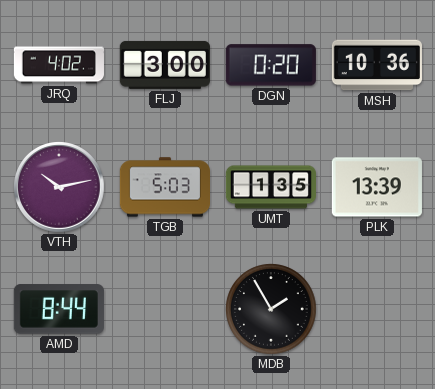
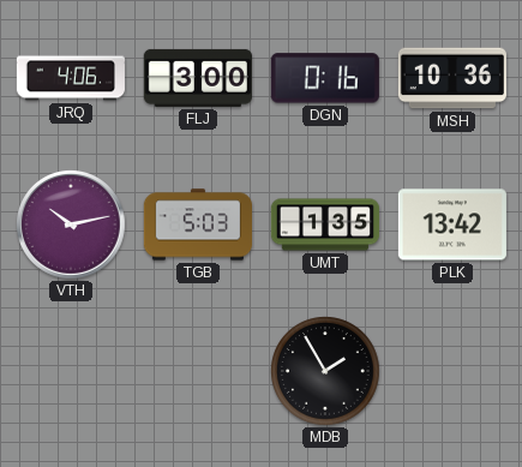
JRQ: 4:02 -> 4:06 (71, 78)
DGN: 0:20 -> 0:16 (325, 78)
PLK: 13:39 -> 13:42 (452, 224)
AMD: 8:44 -> none (59, 309)
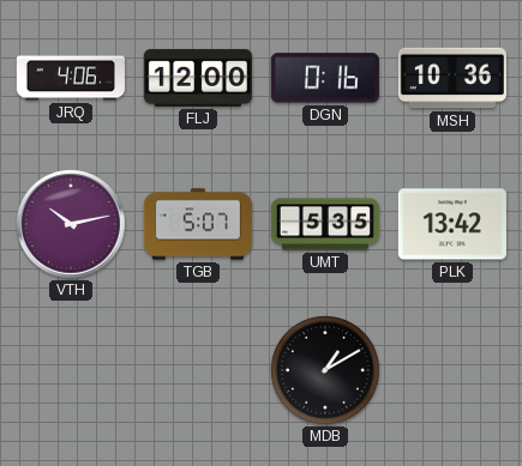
FLJ: 3:00 -> 12:00 (198, 78)
TGB: 5:03 -> 5:07 (197, 224)
UMT: 1:35 -> 5:35 (324, 224)
MDB: 1:55 -> 1:10 (325, 370)
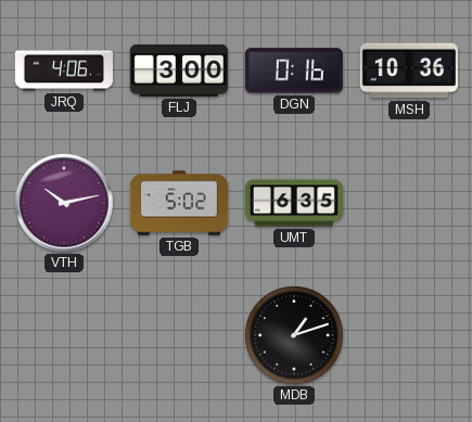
FLJ: 12:00 -> 3:00 (179, 71)
TGB: 5:07 -> 5:02 (178, 203)
UMT: 5:35 -> 6:35 (293, 203)
PLK: 13:42 -> none (452, 224)
MDB: 1:10 -> 1:12 (294, 335)
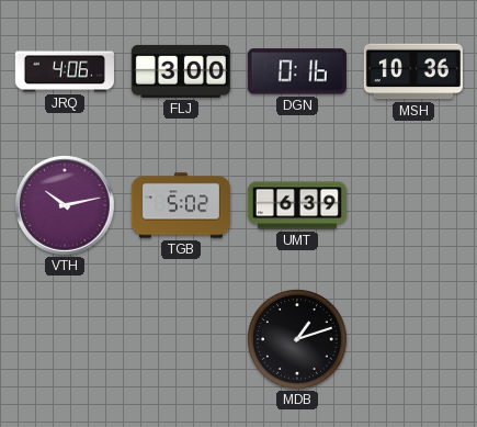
UMT: 6:35 -> 6:39 (296, 205)
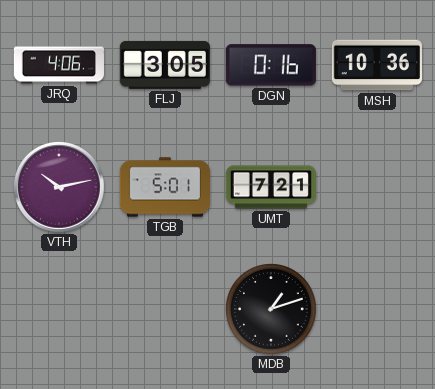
FLJ: 3:00 -> 3:05 (165, 65)
TGB: 5:02 -> 5:01 (164, 187)
UMT: 6:39 -> 7:21 (270, 187)
